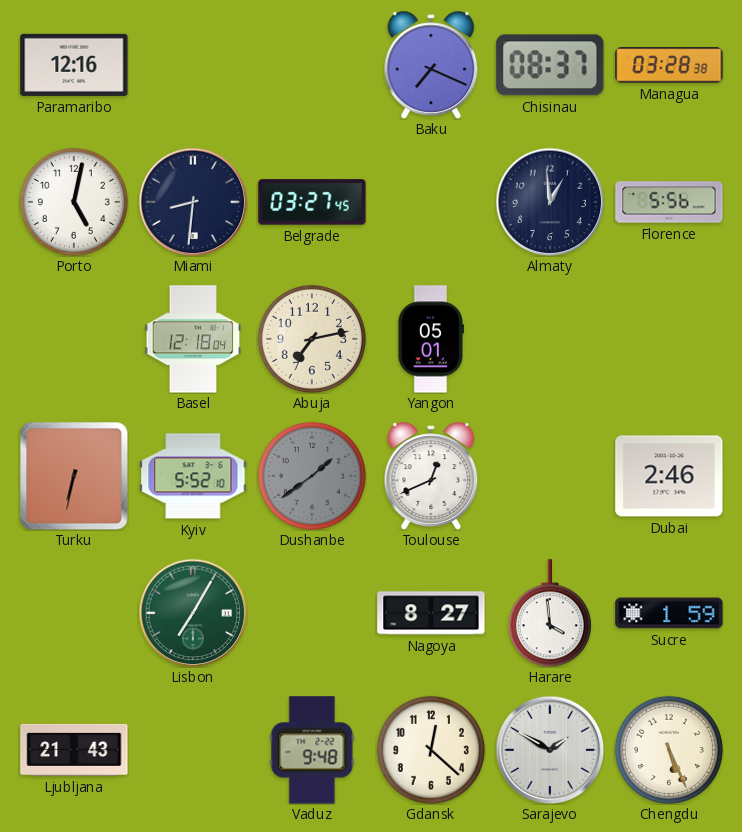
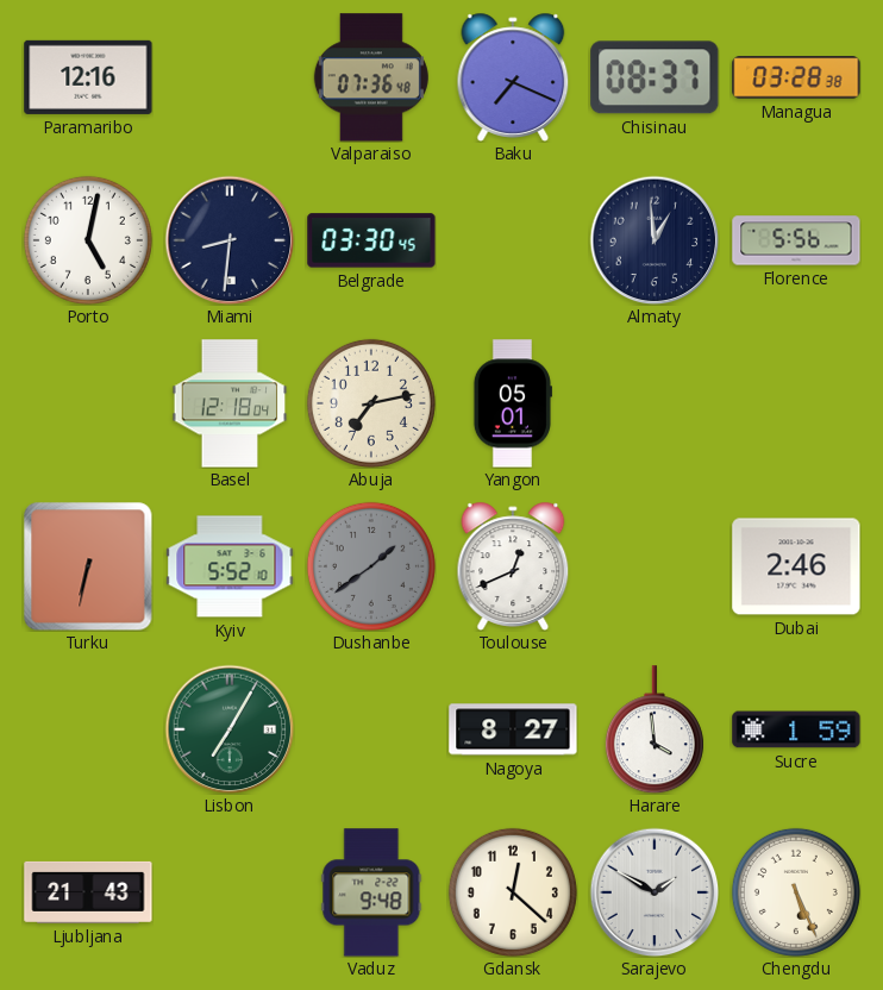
Valparaiso: none -> 07:36 (371, 77)
Belgrade: 03:27 -> 03:30 (371, 240)
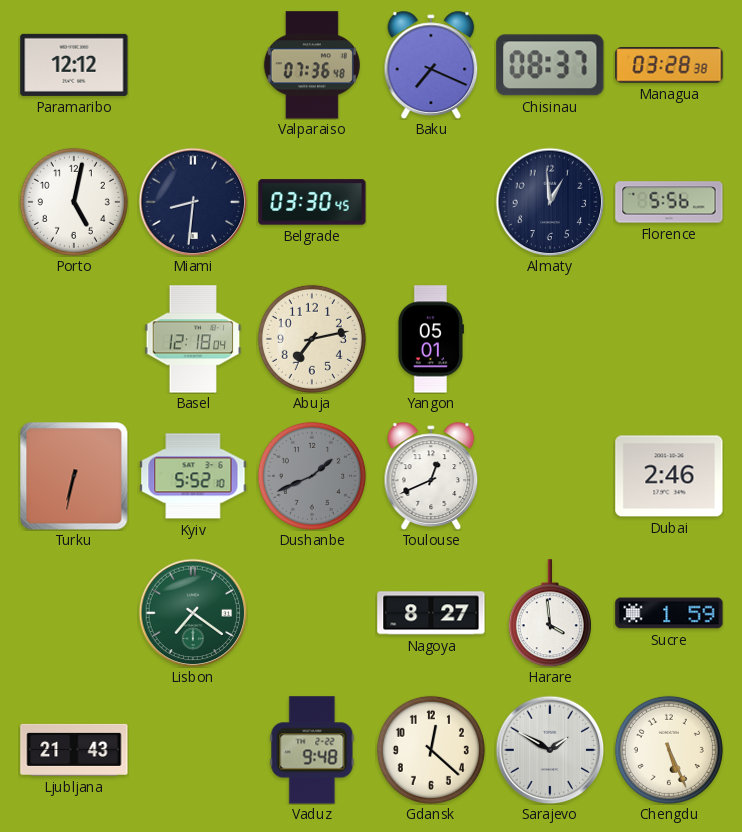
Paramaribo: 12:16 -> 12:12 (74, 65)
Dushanbe: 1:39 -> 1:41 (312, 476)
Lisbon: 7:05 -> 7:21 (193, 613)
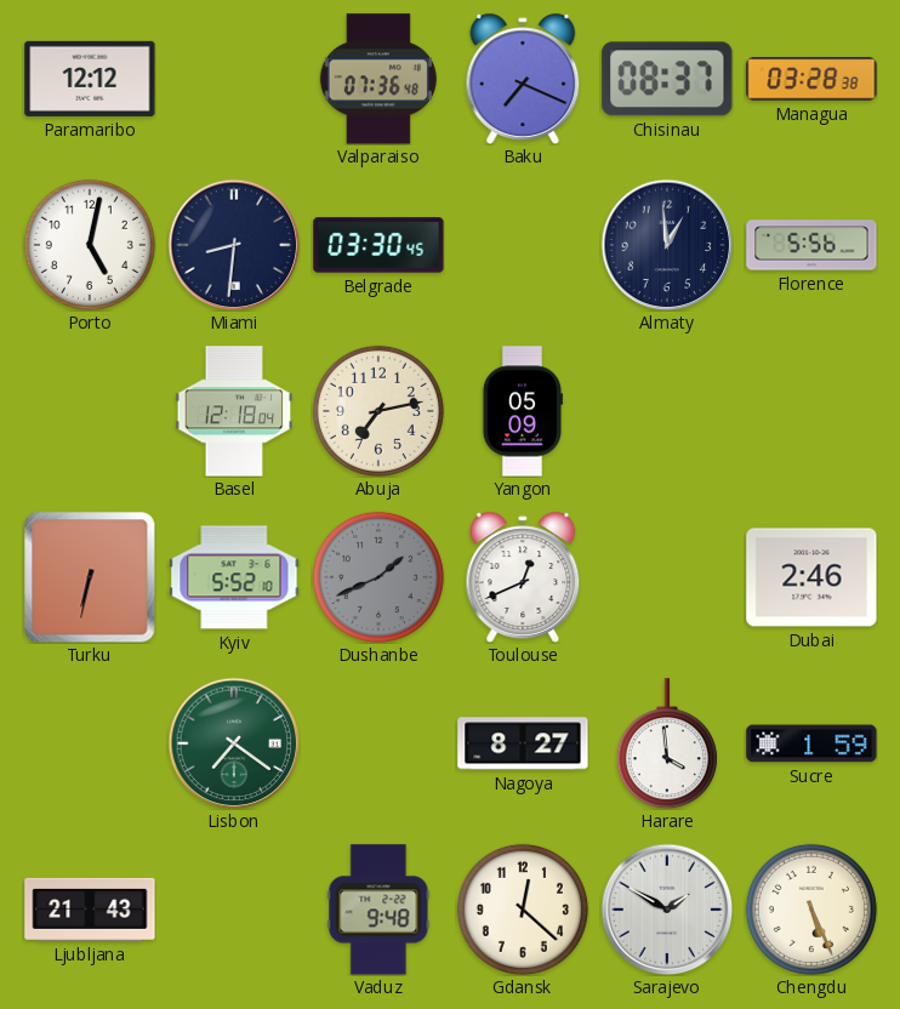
Yangon: 05:01 -> 05:09 (522, 411)
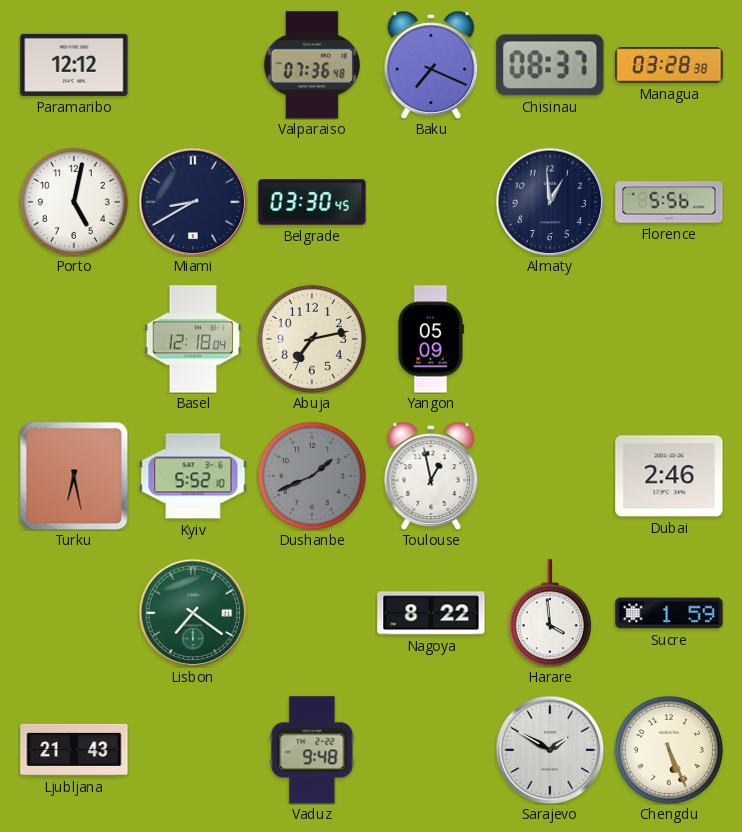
Miami: 8:31 -> 8:40 (193, 202)
Turku: 6:32 -> 6:28 (74, 476)
Toulouse: 12:41 -> 12:58 (431, 476)
Nagoya: 8:27 -> 8:22 (431, 613)
Gdansk: 12:22 -> none (523, 910)
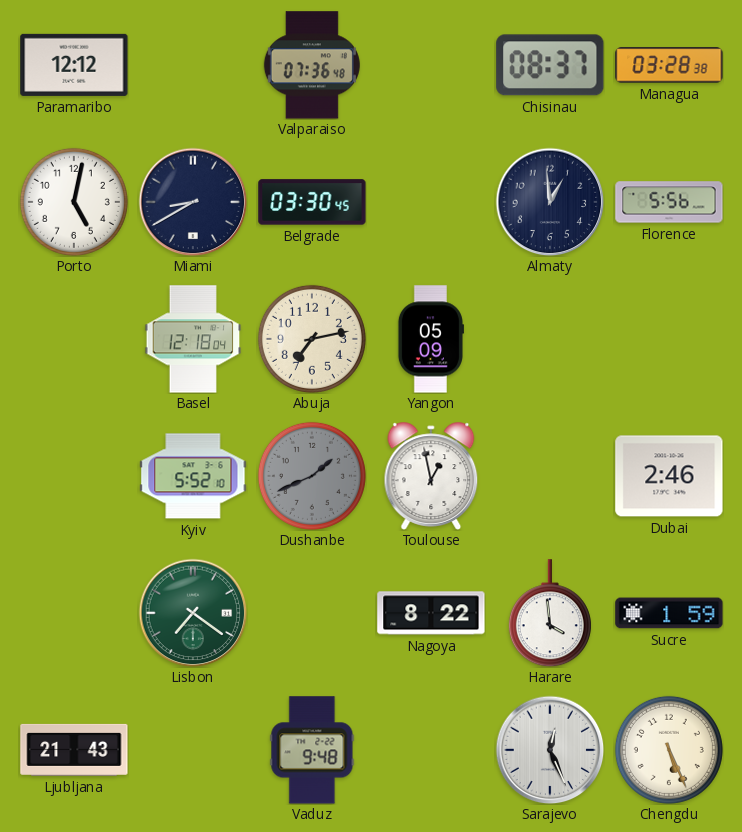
Baku: 7:19 -> none (431, 65)
Turku: 6:28 -> none (74, 476)
Sarajevo: 1:50 -> 12:26 (550, 750)
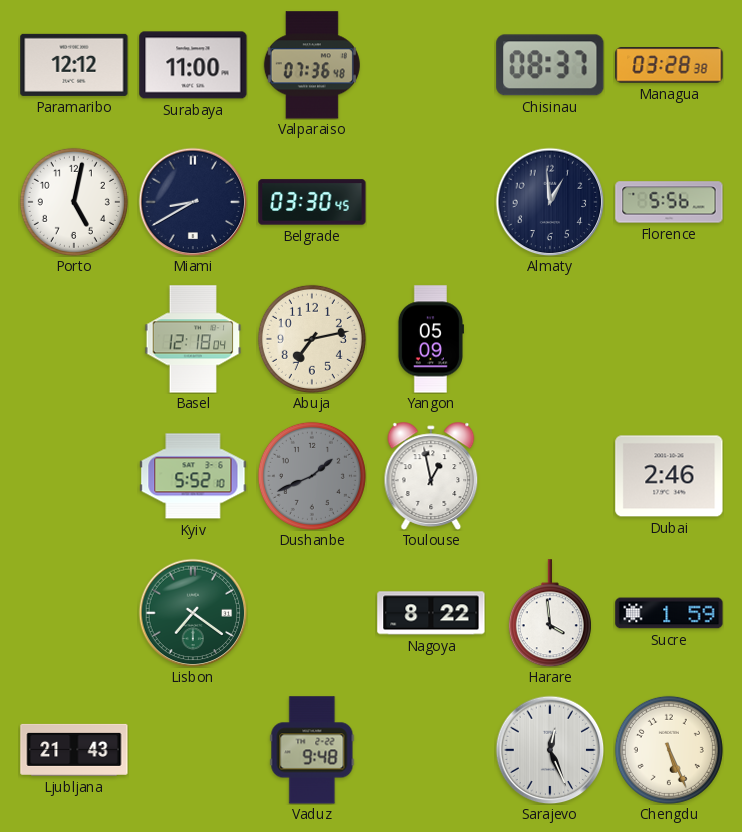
Surabaya: none -> 11:00 (193, 65)
